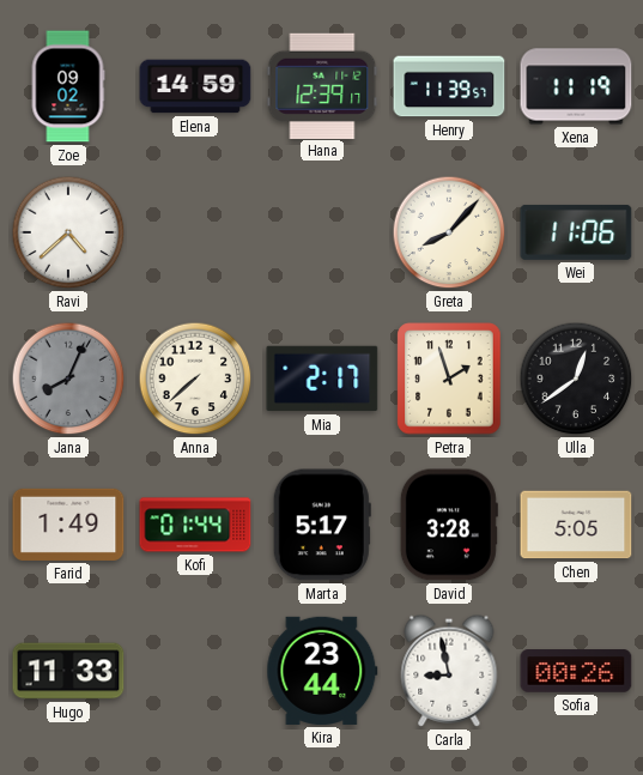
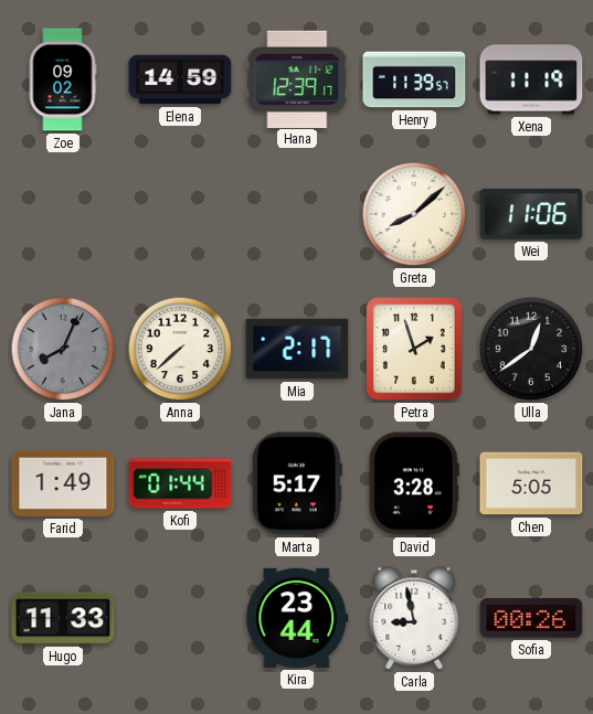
Ravi: 4:38 -> none (68, 232)
Greta: 8:07 -> 8:08 (414, 214)
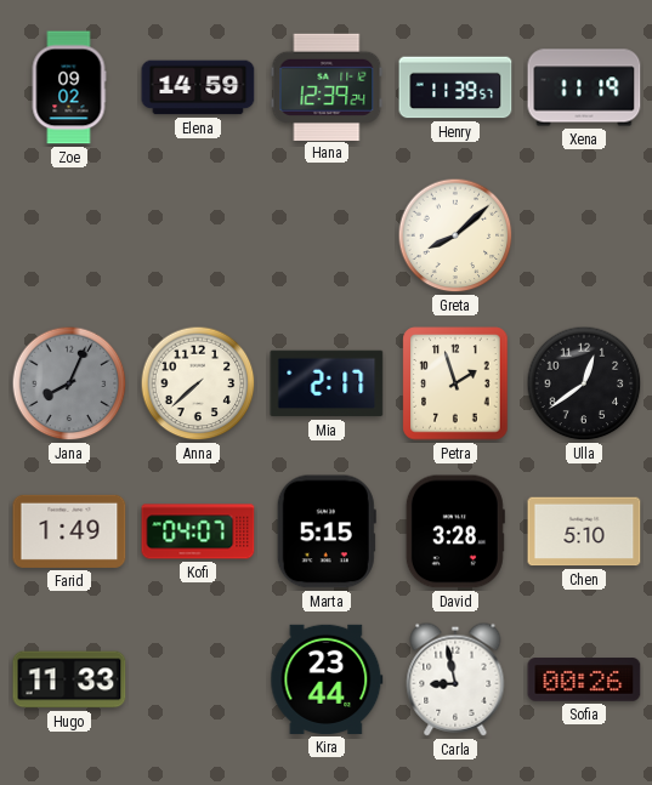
Hana: 12:39:17 -> 12:39:24 (327, 86)
Wei: 11:06 -> none (531, 214)
Kofi: 01:44 -> 04:07 (198, 531)
Marta: 5:17 -> 5:15 (327, 531)
Chen: 5:05 -> 5:10 (584, 531)
